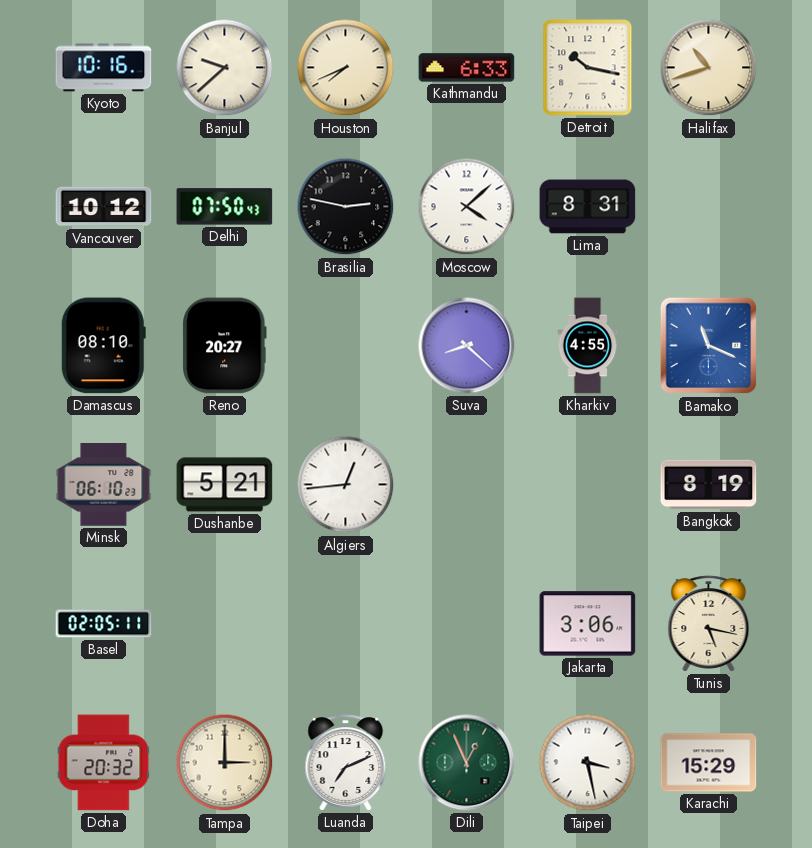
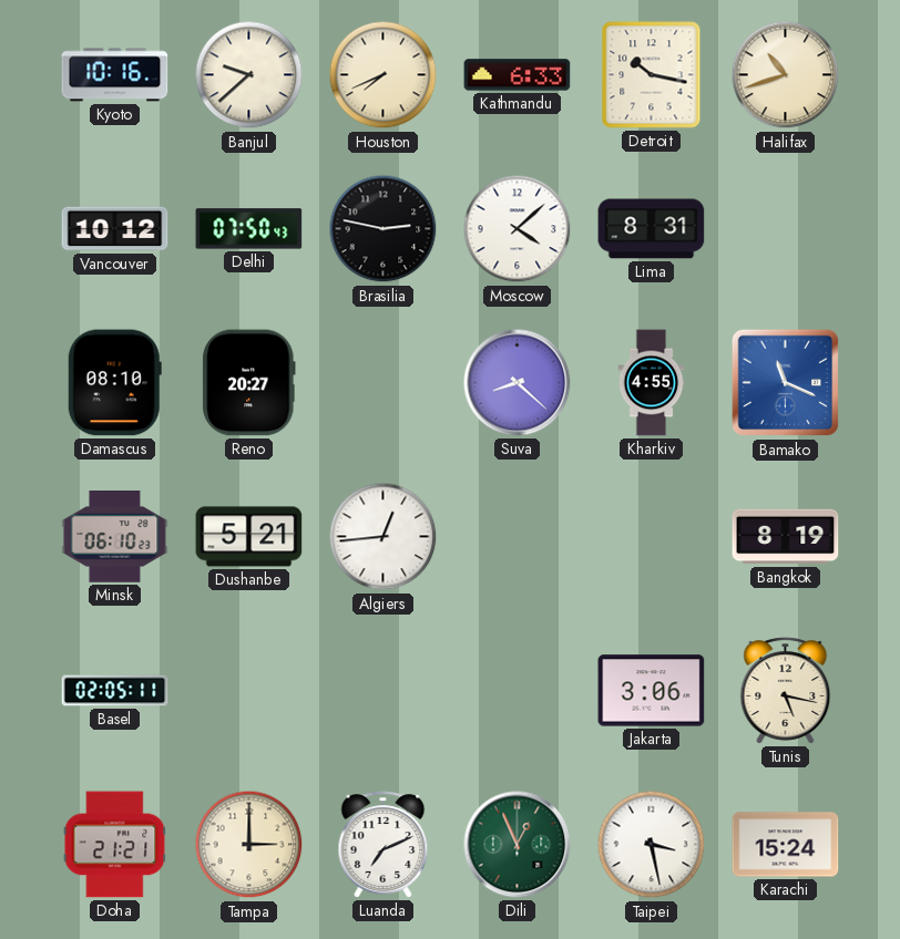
Doha: 20:32 -> 21:21 (115, 845)
Karachi: 15:29 -> 15:24 (786, 845)
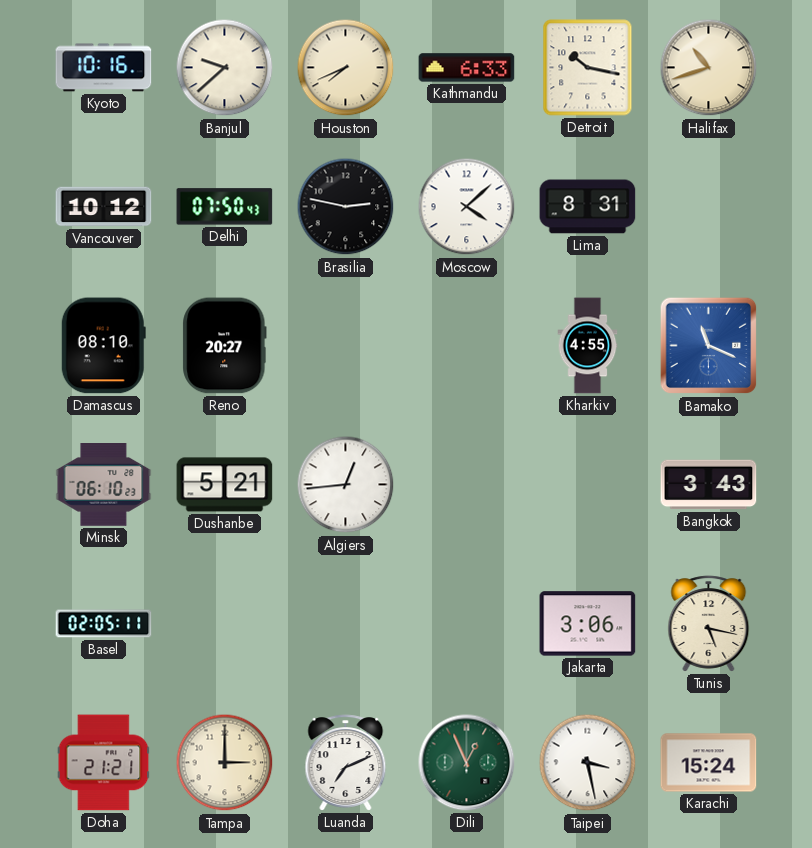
Suva: 8:22 -> none (518, 383)
Bangkok: 8:19 -> 3:43 (709, 485)
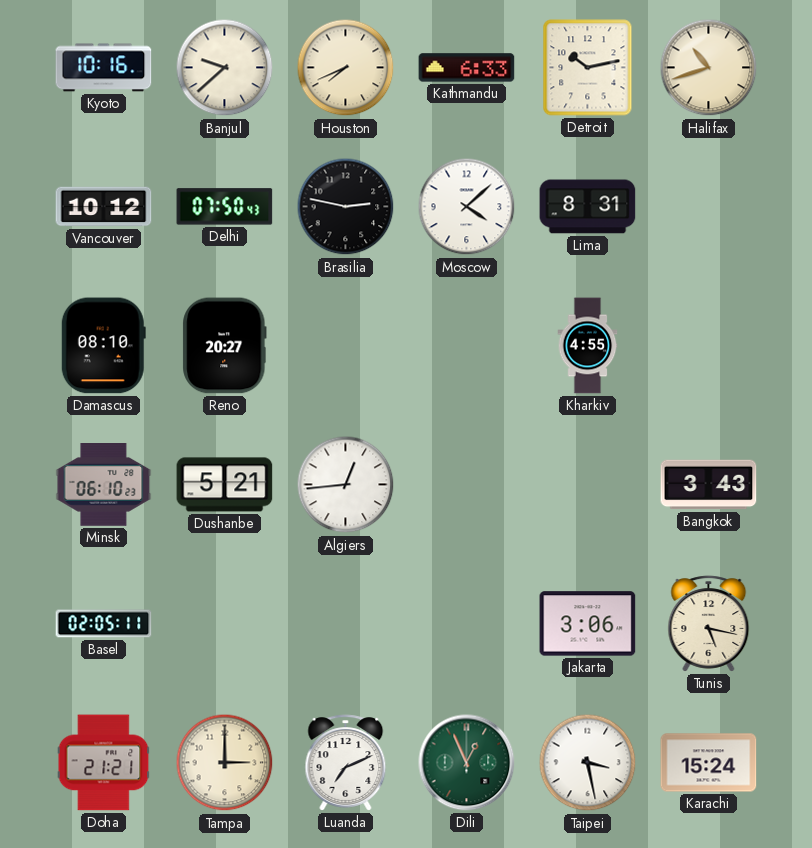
Detroit: 10:17 -> 10:13 (588, 68)
Bamako: 11:19 -> none (709, 346)
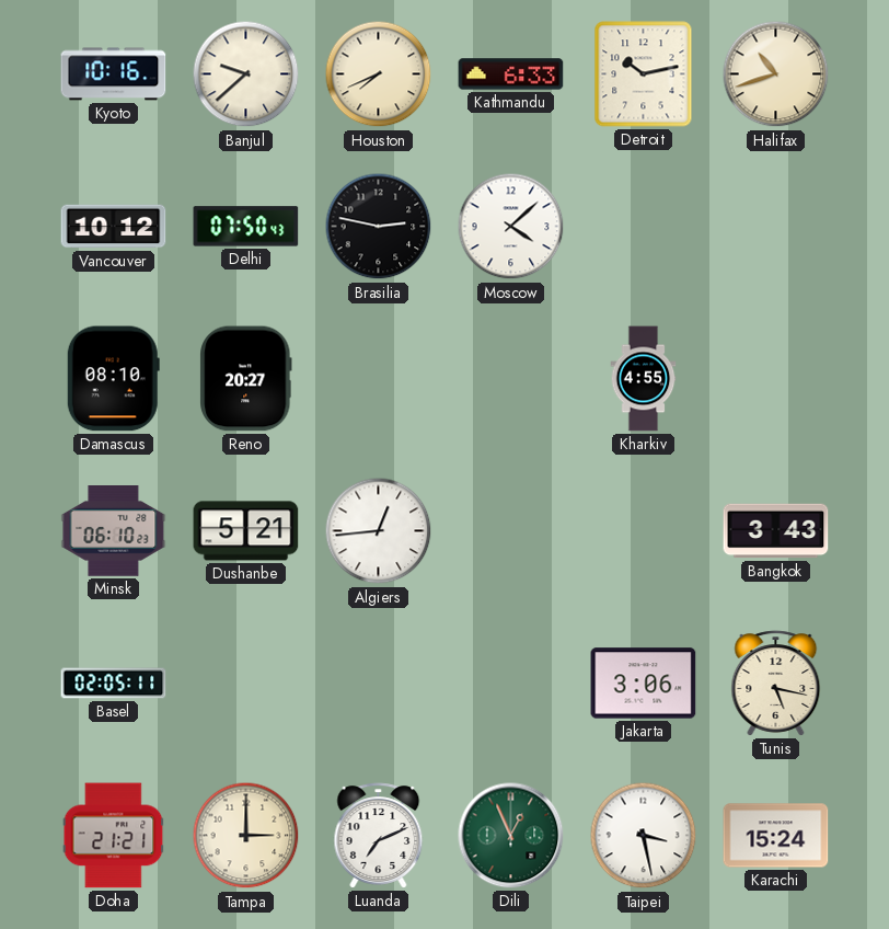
Lima: 8:31 -> none (588, 207)
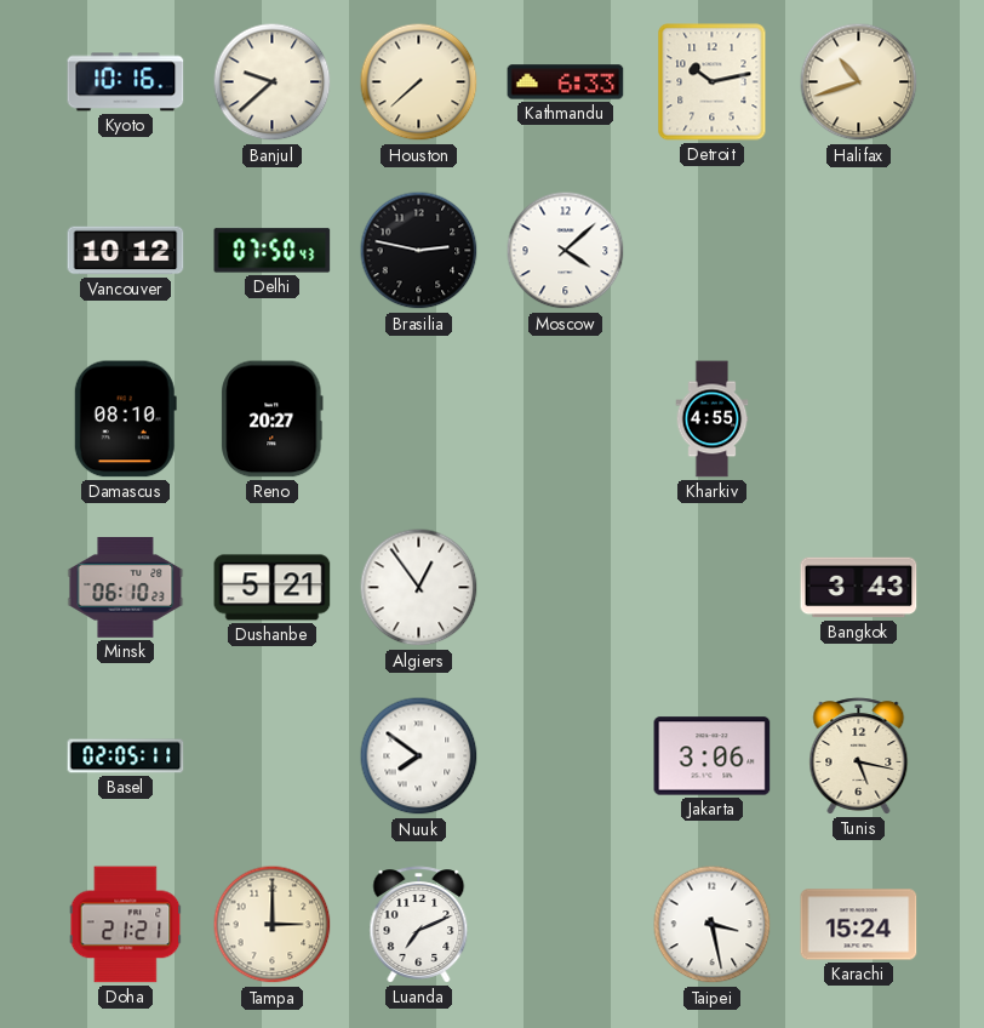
Houston: 7:41 -> 7:38 (419, 82)
Algiers: 12:44 -> 12:54 (419, 588)
Nuuk: none -> 7:51 (419, 756)
Dili: 12:56 -> none (511, 836)
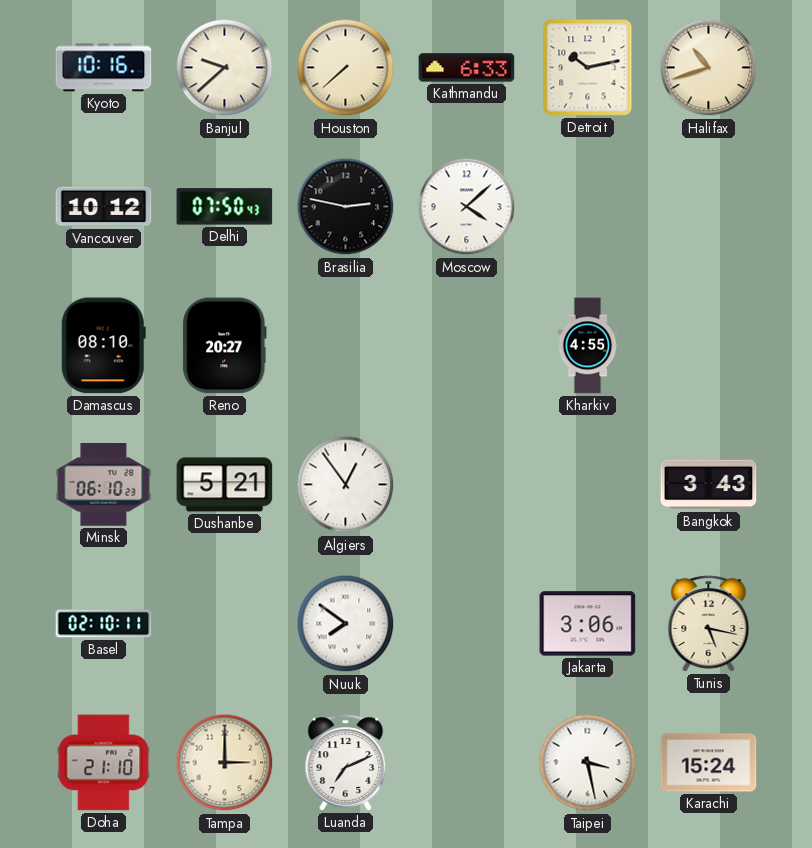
Basel: 02:05 -> 02:10 (104, 624)
Doha: 21:21 -> 21:10 (104, 763)
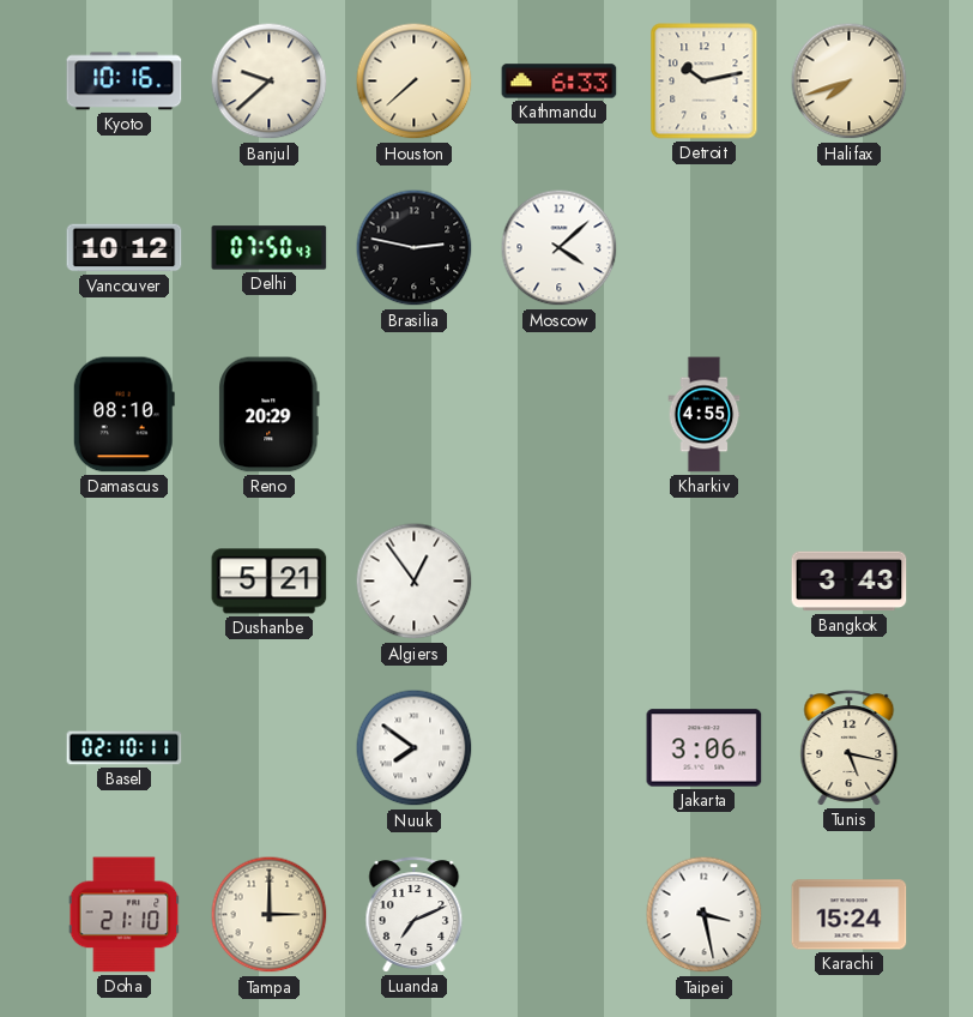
Halifax: 10:42 -> 7:42 (850, 82)
Reno: 20:27 -> 20:29 (270, 415)
Minsk: 06:10 -> none (104, 485)
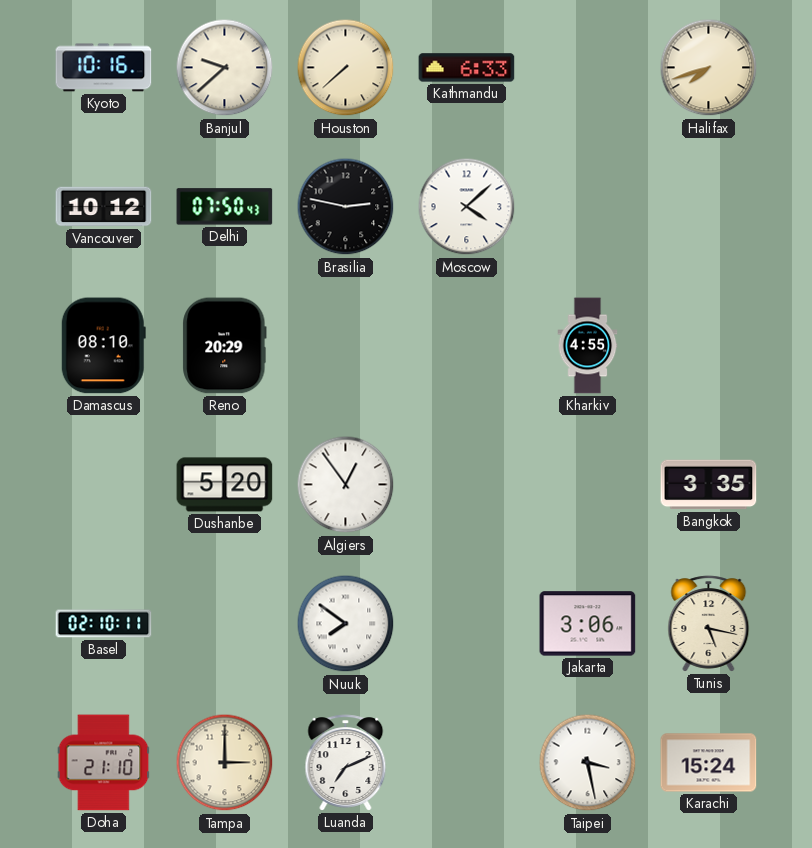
Detroit: 10:13 -> none (705, 82)
Dushanbe: 5:21 -> 5:20 (225, 485)
Bangkok: 3:43 -> 3:35 (709, 485)
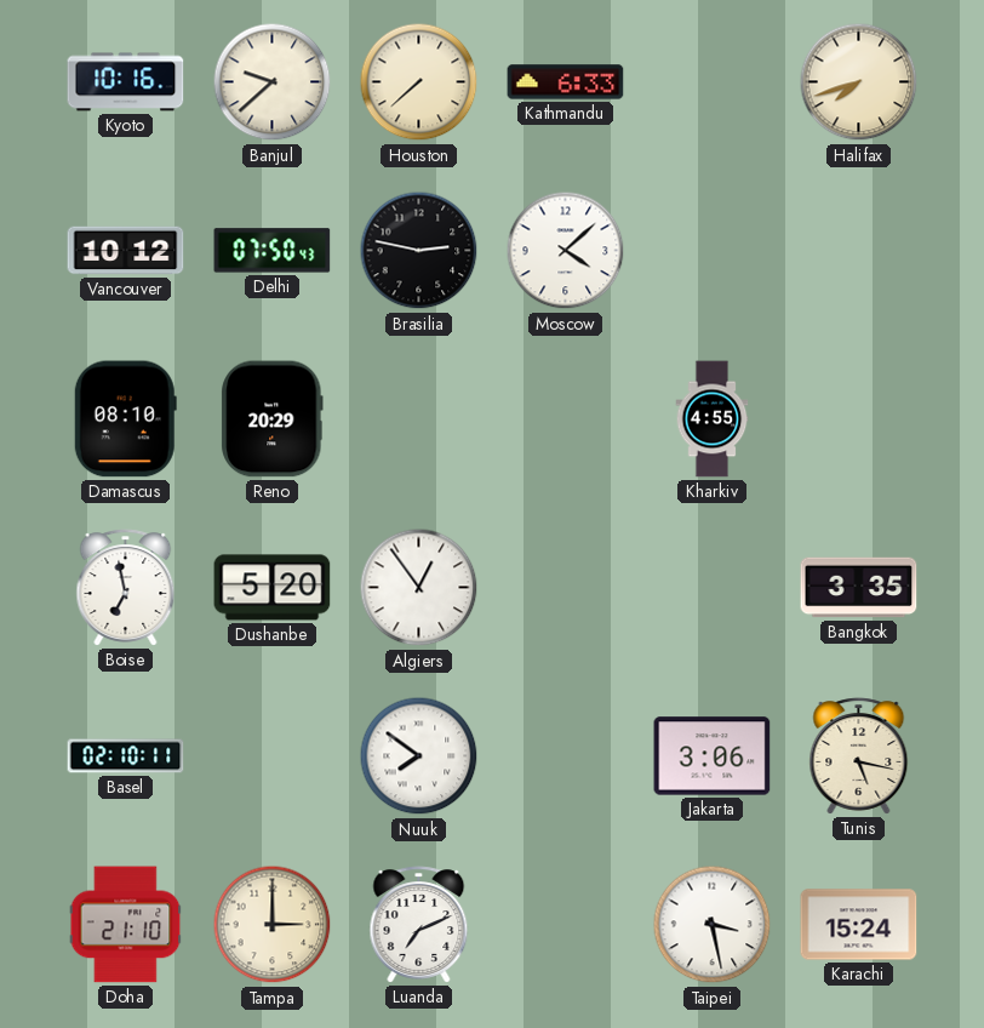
Boise: none -> 6:58 (126, 588)
